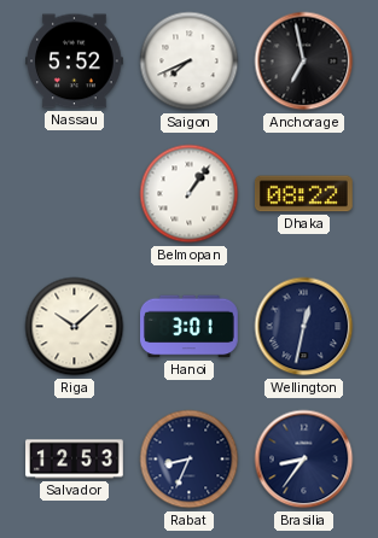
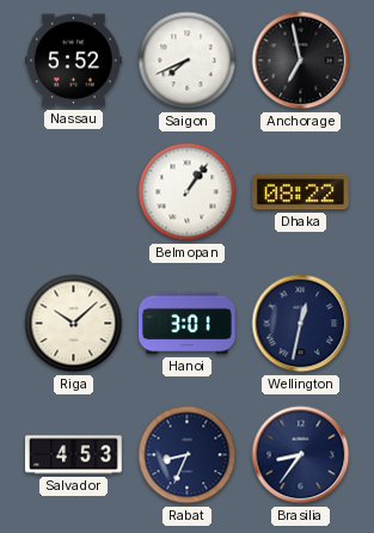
Salvador: 12:53 -> 4:53 (74, 455)
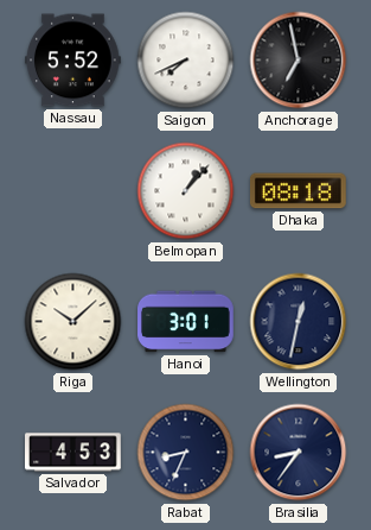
Belmopan: 1:06 -> 1:07 (186, 191)
Dhaka: 08:22 -> 08:18 (299, 191)
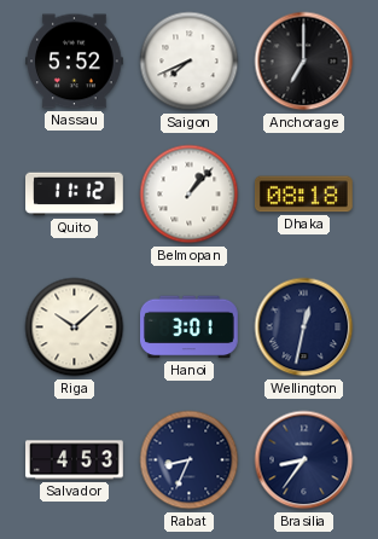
Anchorage: 6:58 -> 7:00 (304, 62)
Quito: none -> 11:12 (75, 195)
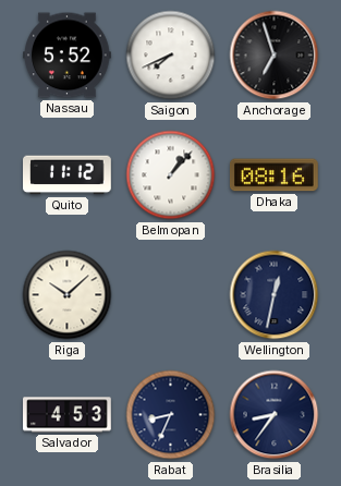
Anchorage: 7:00 -> 6:57 (275, 56)
Dhaka: 08:18 -> 08:16 (275, 175)
Hanoi: 3:01 -> none (190, 328)
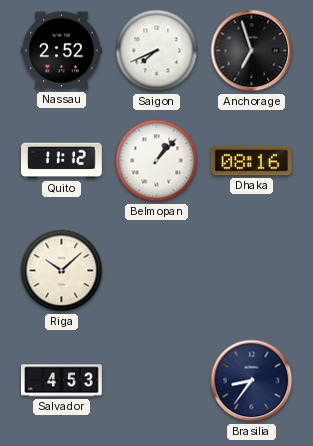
Nassau: 5:52 -> 2:52 (62, 51)
Wellington: 12:32 -> none (275, 295)
Rabat: 8:34 -> none (171, 415)
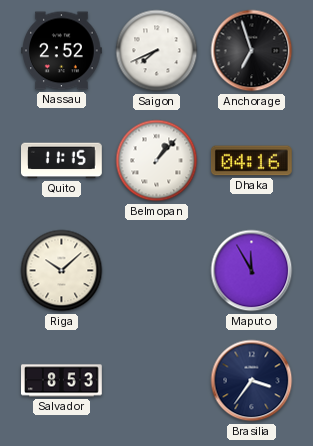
Quito: 11:12 -> 11:15 (62, 161)
Dhaka: 08:16 -> 04:16 (252, 161)
Maputo: none -> 11:55 (252, 271)
Salvador: 4:53 -> 8:53 (62, 381)
Brasilia: 8:36 -> 3:36 (252, 381)
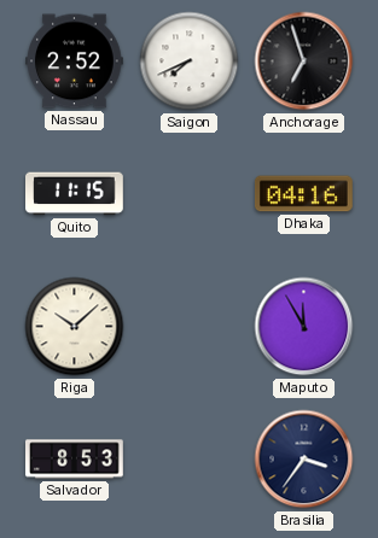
Belmopan: 1:07 -> none (157, 161)
